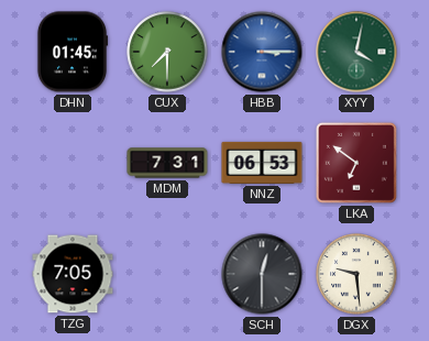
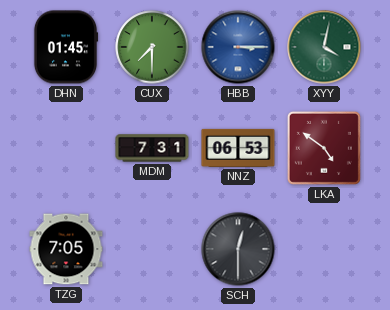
LKA: 6:51 -> 4:51 (324, 148)
DGX: 9:29 -> none (356, 274)
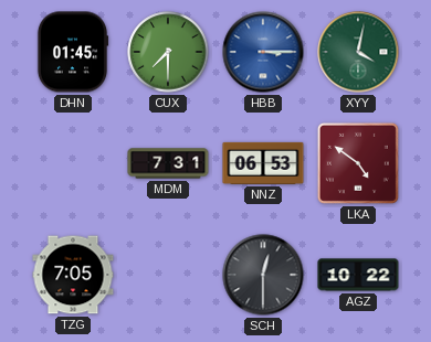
AGZ: none -> 10:22 (358, 275)
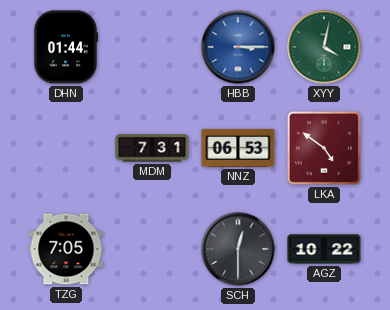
DHN: 01:45 -> 01:44 (66, 47)
CUX: 7:30 -> none (168, 52)
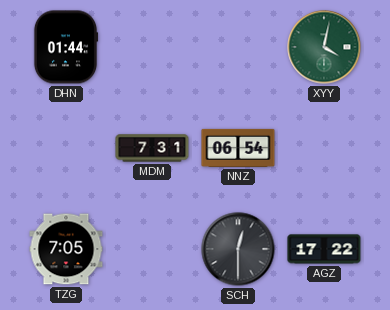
HBB: 3:15 -> none (238, 47)
NNZ: 06:53 -> 06:54 (238, 148)
LKA: 4:51 -> none (324, 148)
AGZ: 10:22 -> 17:22 (324, 249)
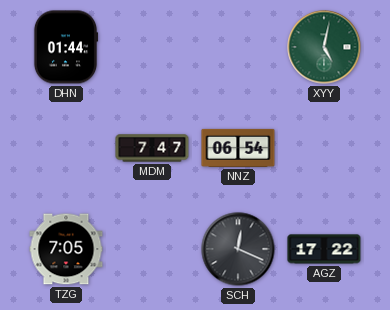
XYY: 4:02 -> 5:02 (324, 47)
MDM: 7:31 -> 7:47 (152, 148)
SCH: 12:30 -> 12:19 (238, 249)
